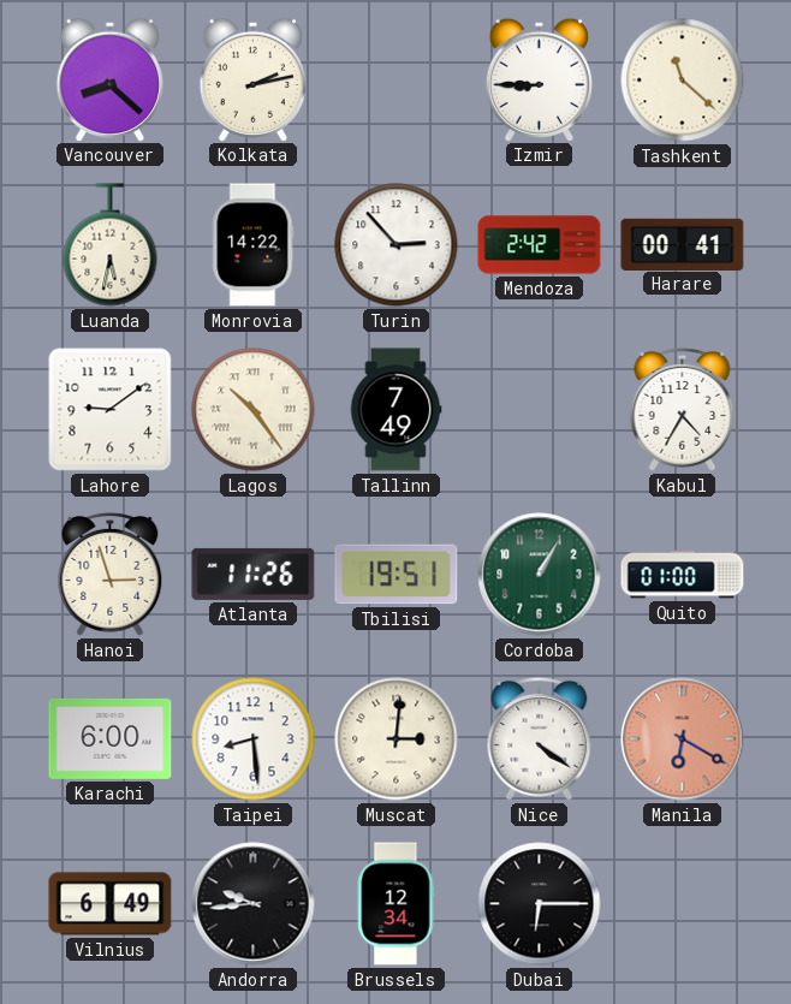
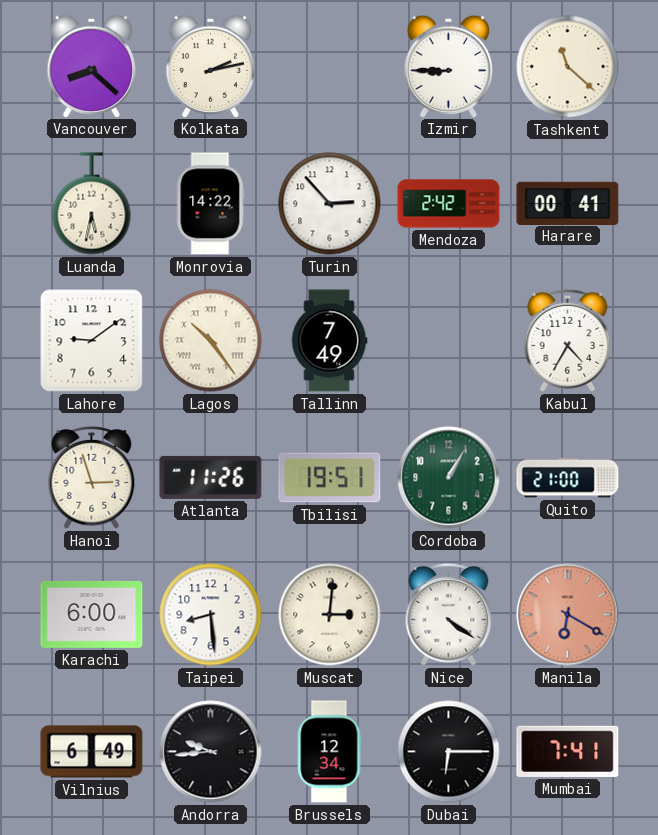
Quito: 01:00 -> 21:00 (568, 478)
Mumbai: none -> 7:41 (568, 751)
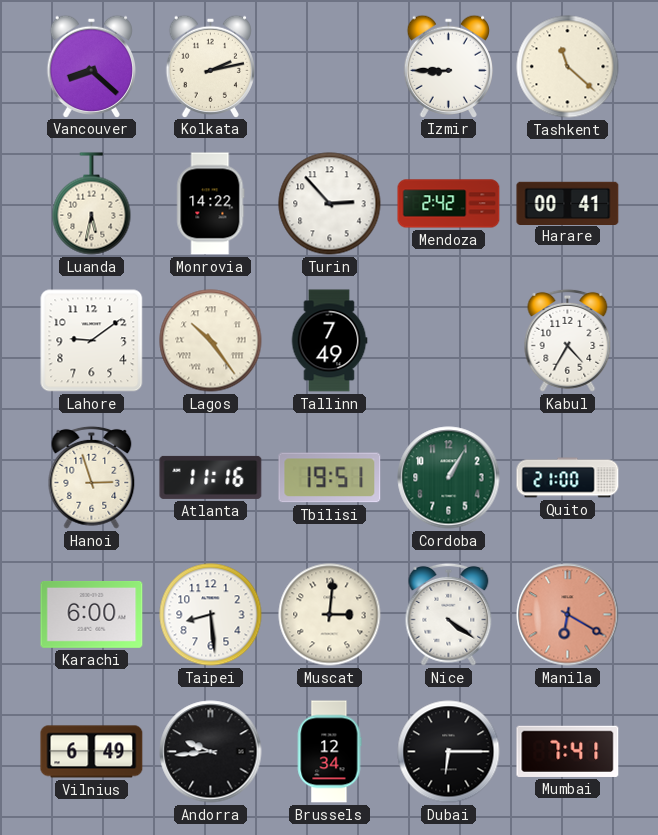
Atlanta: 11:26 -> 11:16 (211, 477)
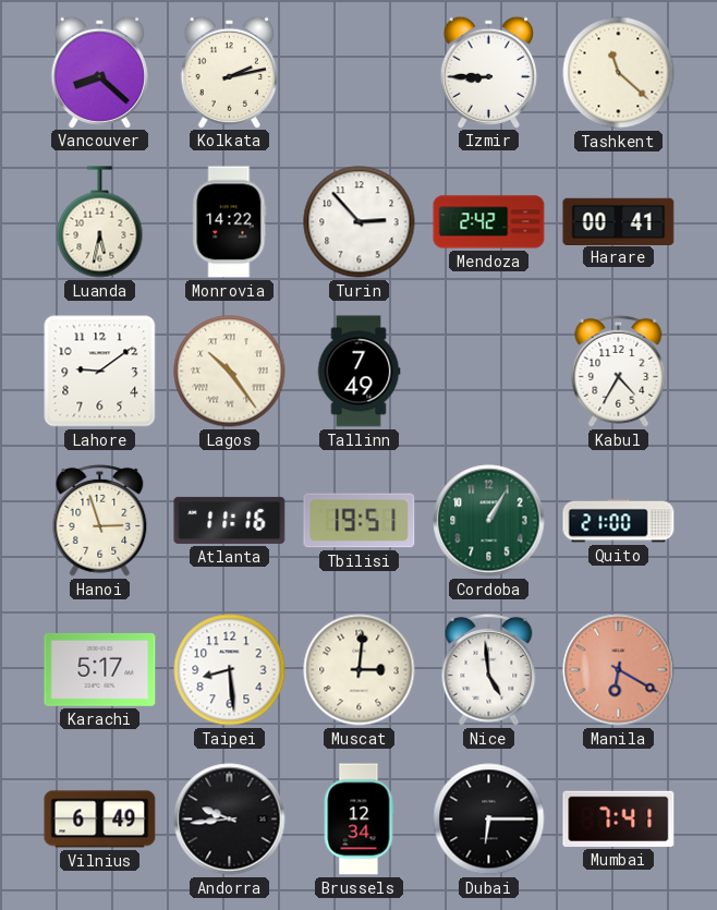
Karachi: 6:00 -> 5:17 (100, 669)
Nice: 4:21 -> 4:59 (489, 669)
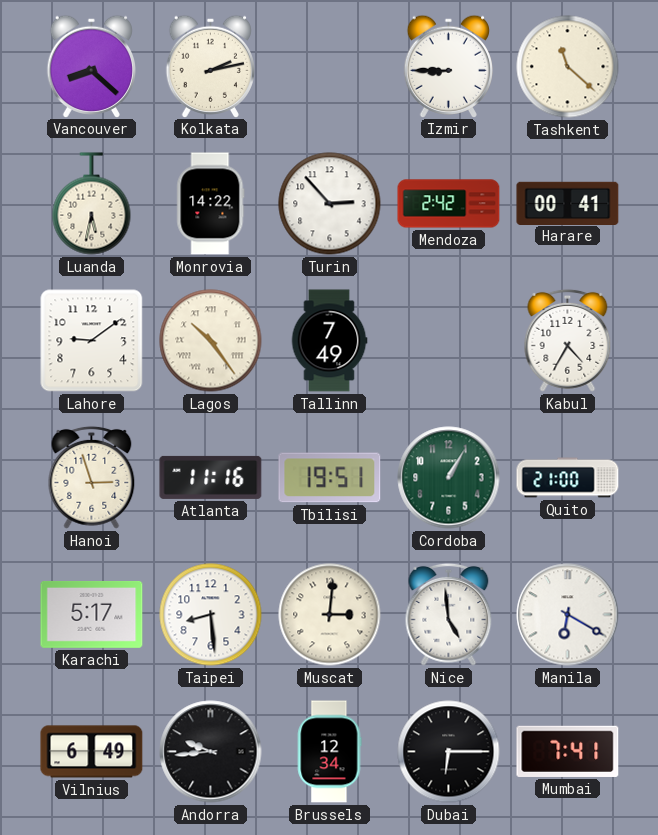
Manila dial: salmon -> white (568, 615)
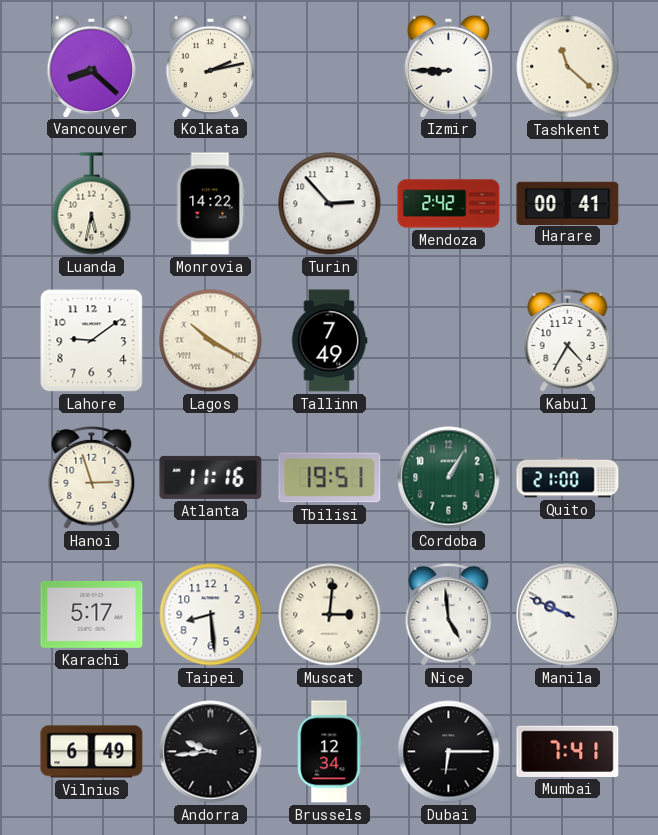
Lagos: 10:24 -> 10:20 (211, 341)
Manila: 6:20 -> 9:49 (568, 615)
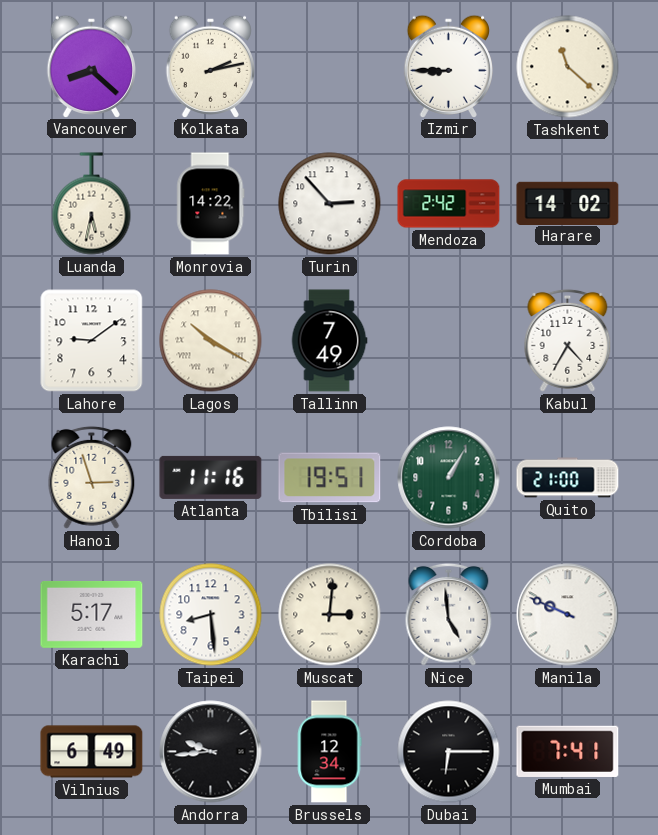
Harare: 00:41 -> 14:02 (568, 203)
